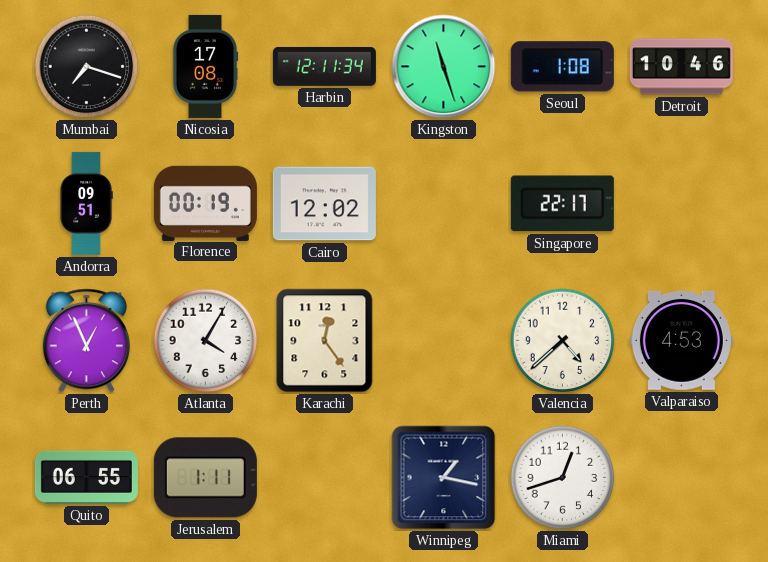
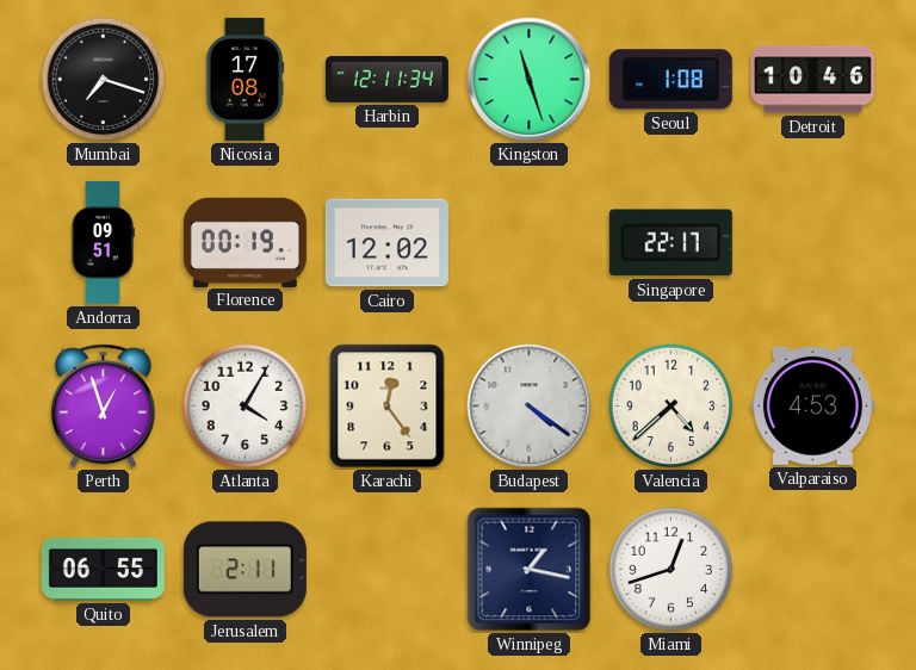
Perth: 12:56 -> 12:57 (103, 407)
Budapest: none -> 4:21 (530, 407)
Jerusalem: 1:11 -> 2:11 (245, 570)
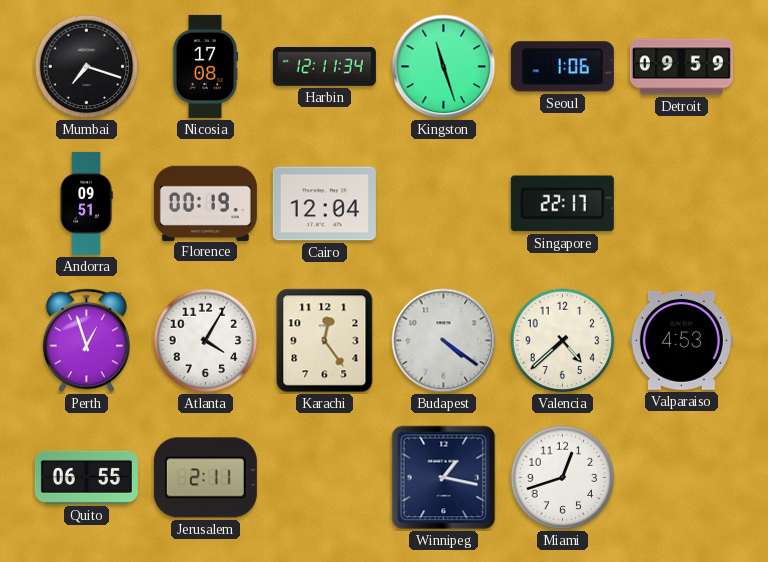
Seoul: 1:08 -> 1:06 (562, 67)
Detroit: 10:46 -> 09:59 (681, 67)
Cairo: 12:02 -> 12:04 (324, 204)
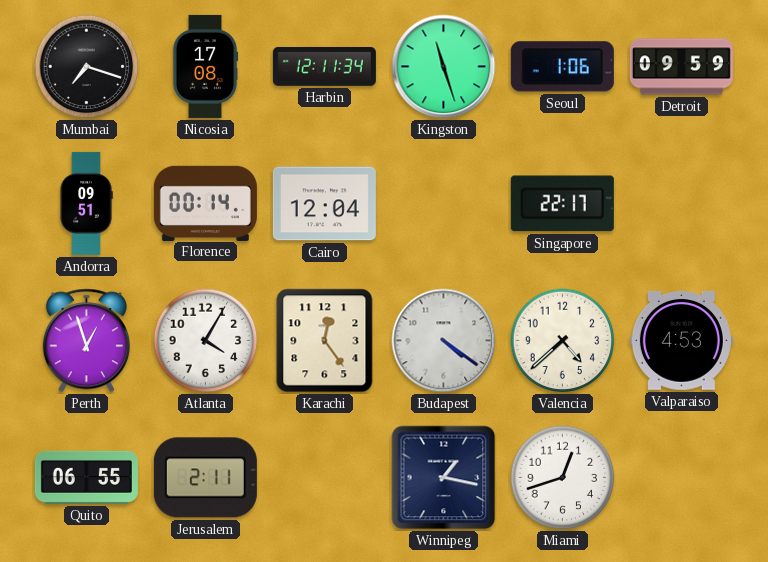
Florence: 00:19 -> 00:14 (205, 203)
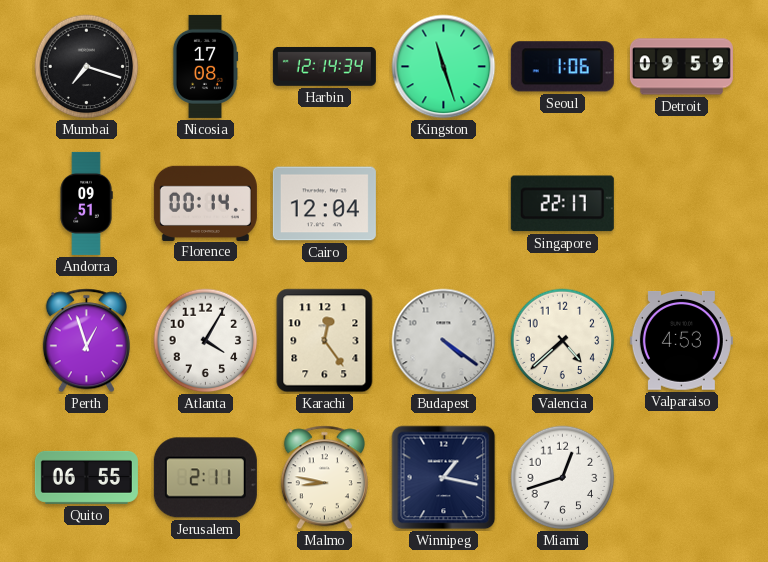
Harbin: 12:11 -> 12:14 (324, 66)
Malmo: none -> 8:47 (324, 478)
